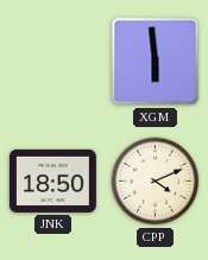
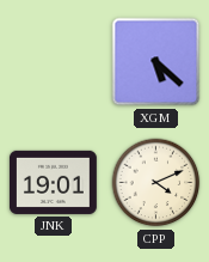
XGM: 5:59 -> 5:22 (156, 62)
JNK: 18:50 -> 19:01 (54, 182)
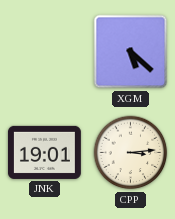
CPP: 4:11 -> 3:14 (131, 153)
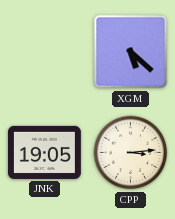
JNK: 19:01 -> 19:05 (45, 152)
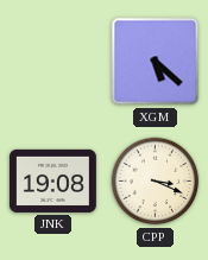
JNK: 19:05 -> 19:08 (53, 180)
CPP: 3:14 -> 3:19 (156, 182)
